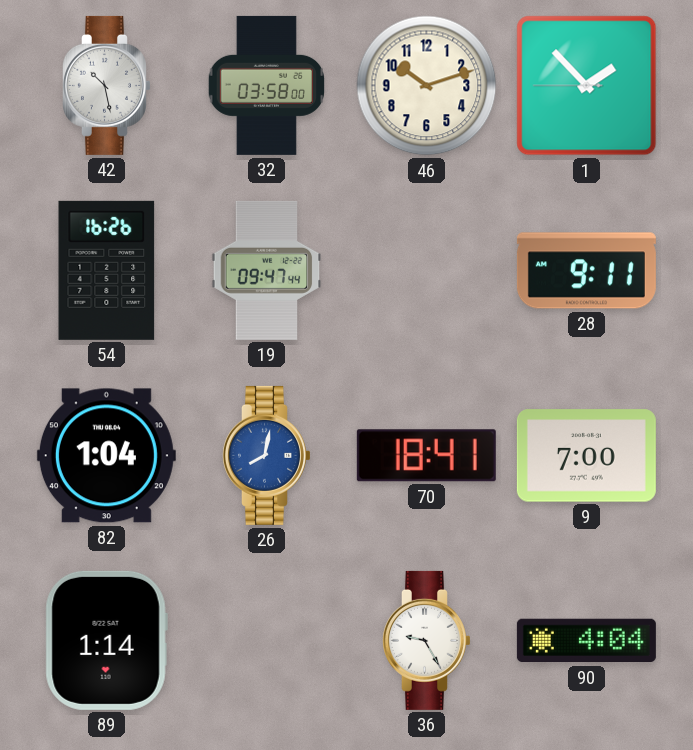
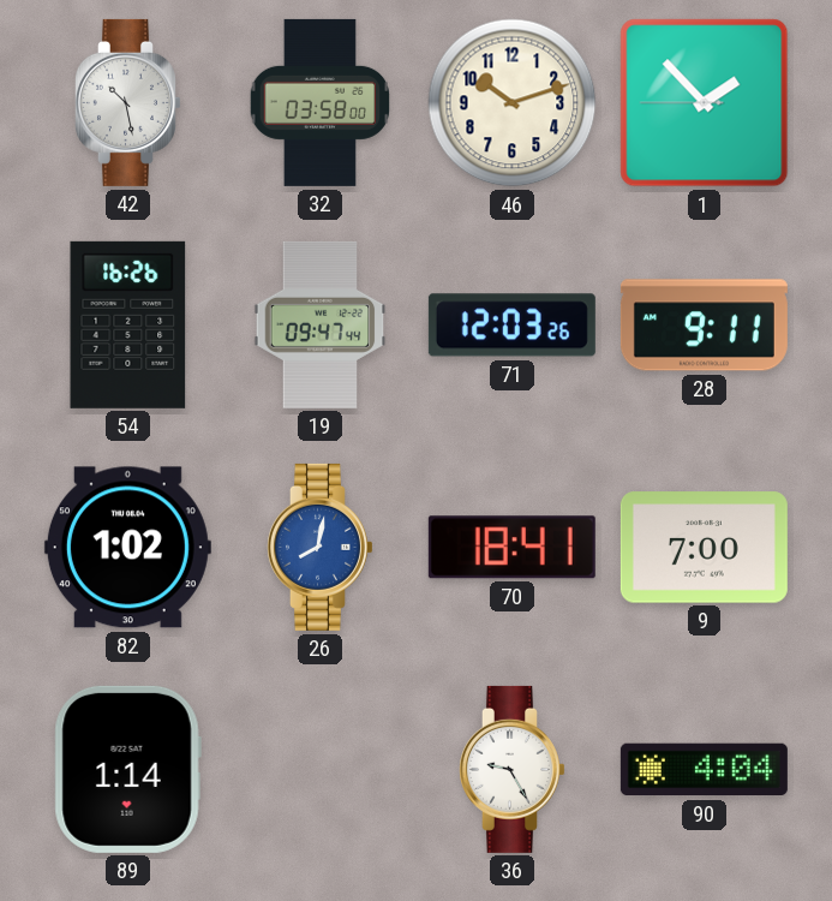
71: none -> 12:03 (511, 326)
82: 1:04 -> 1:02 (127, 548)
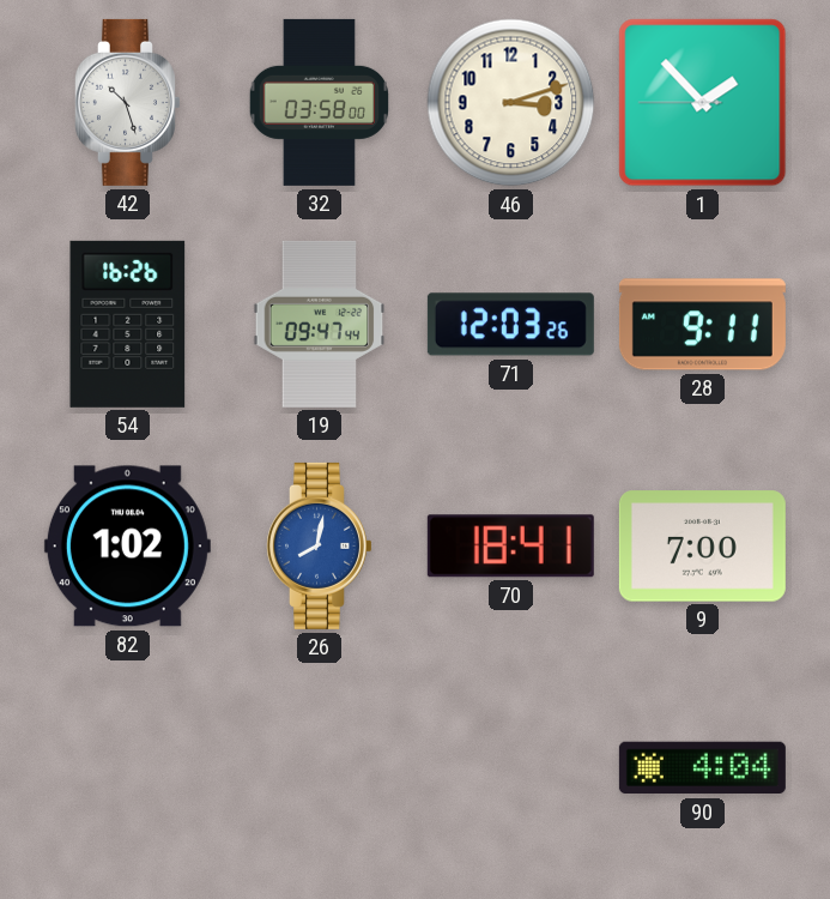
42: 10:28 -> 10:27 (127, 102)
46: 10:12 -> 3:12 (511, 103)
89: 1:14 -> none (127, 769)
36: 9:25 -> none (511, 769)
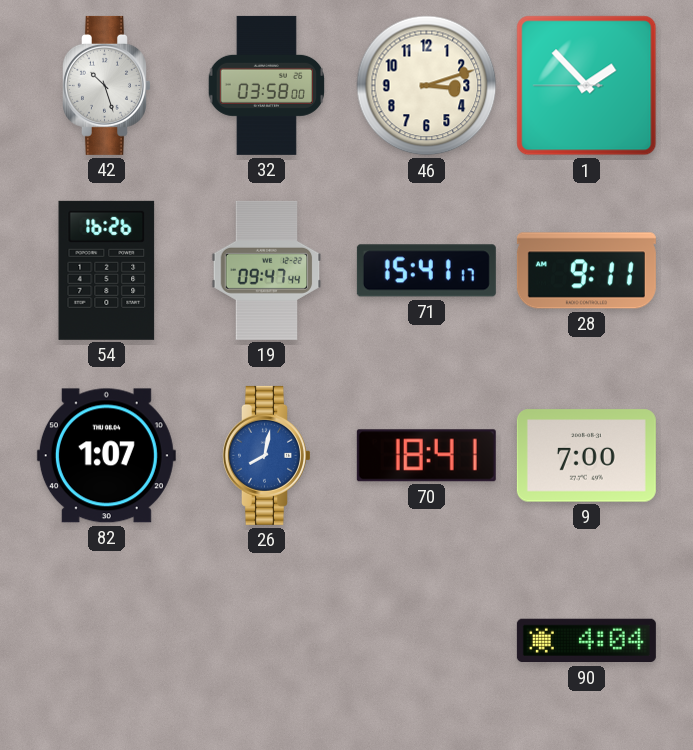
71: 12:03 -> 15:41 (426, 271)
82: 1:02 -> 1:07 (106, 456)
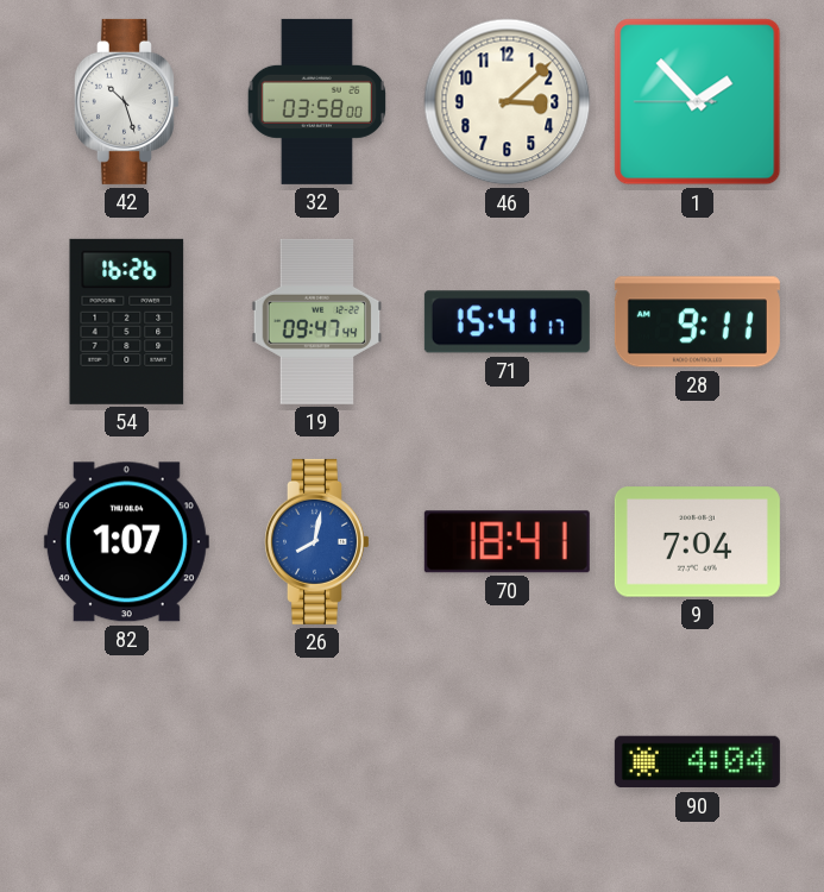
46: 3:12 -> 3:08 (508, 102)
9: 7:00 -> 7:04 (697, 542)
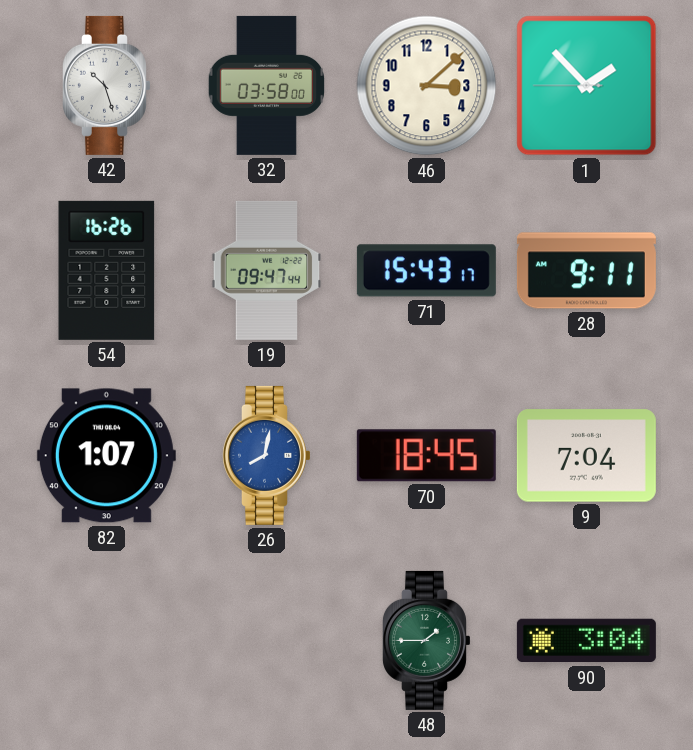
71: 15:41 -> 15:43 (426, 271)
70: 18:41 -> 18:45 (426, 456)
48: none -> 1:45 (426, 640)
90: 4:04 -> 3:04 (586, 641)
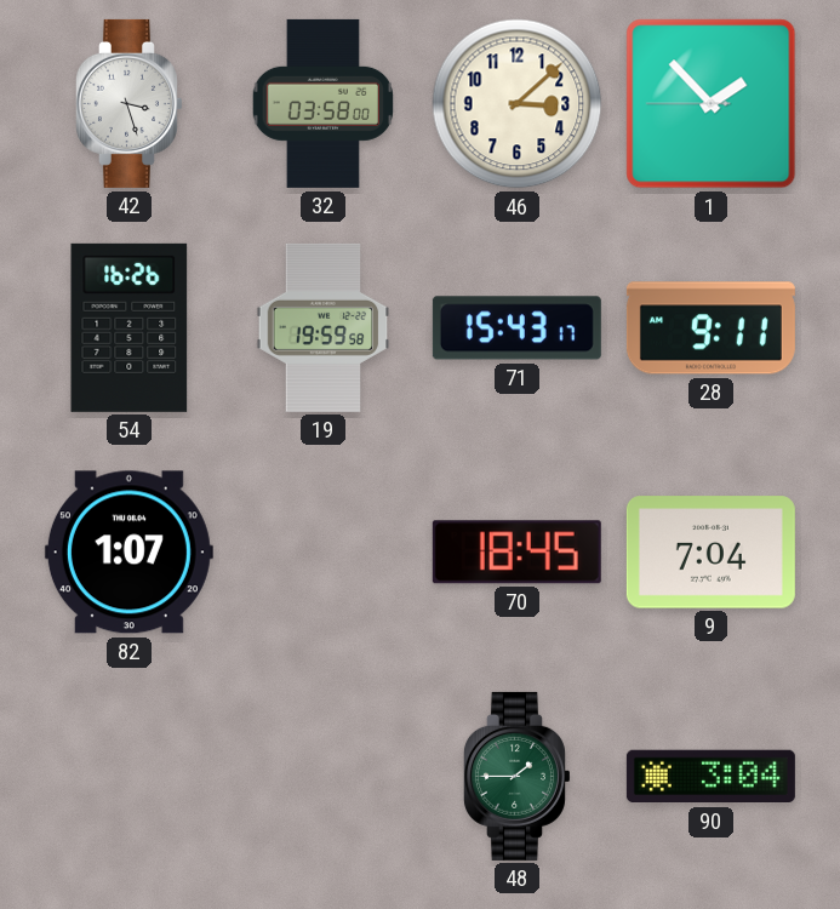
42: 10:27 -> 3:27 (128, 103)
19: 09:47 -> 19:59 (324, 327)
26: 8:02 -> none (266, 455)
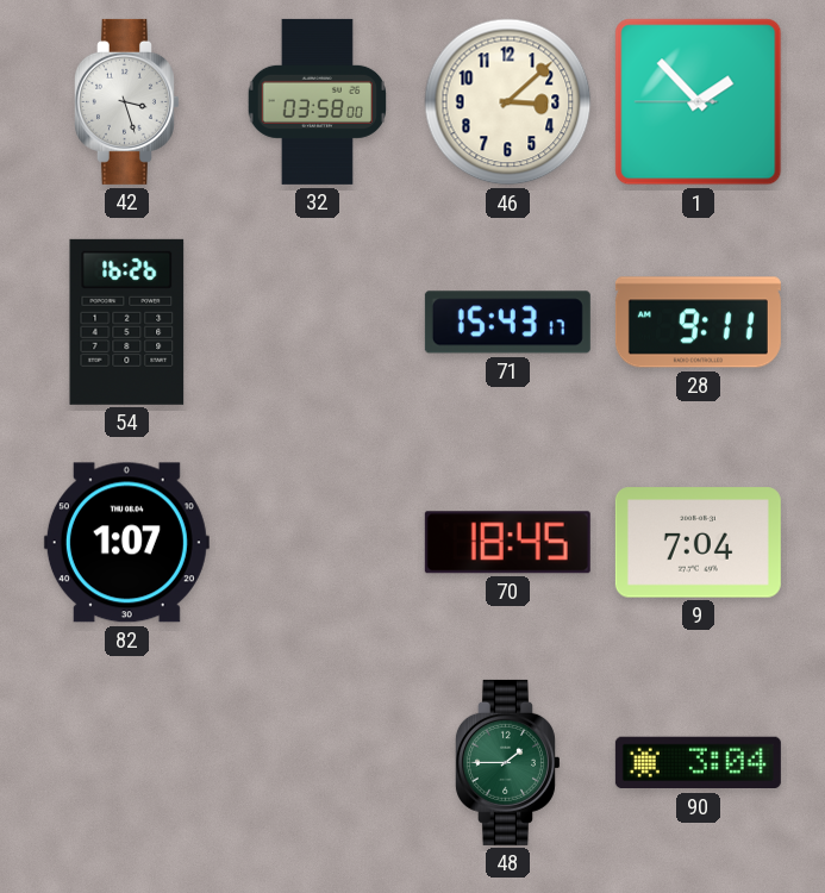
19: 19:59 -> none (324, 327)
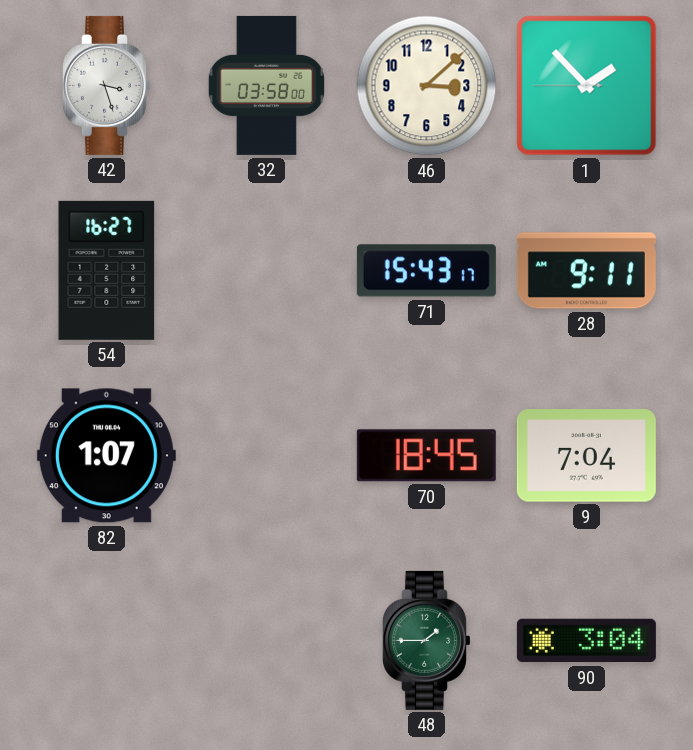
54: 16:26 -> 16:27 (107, 270)
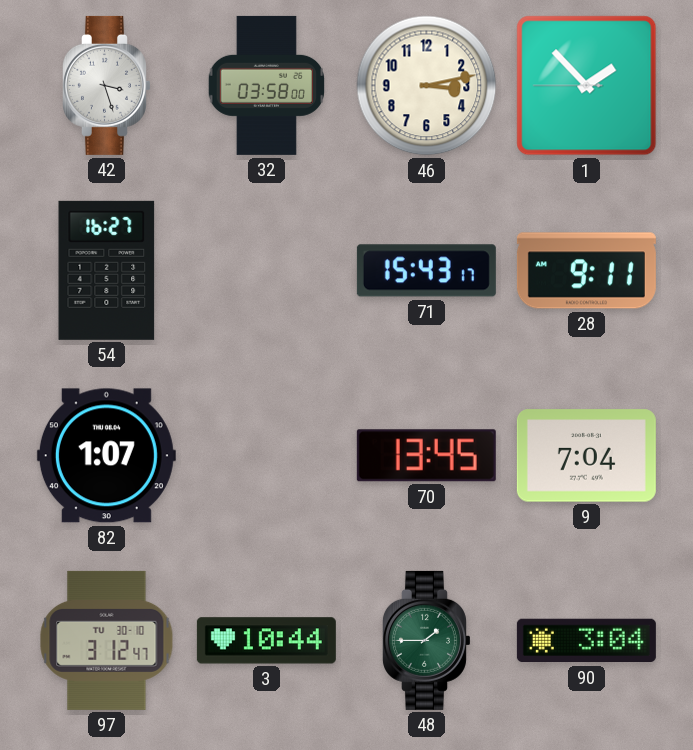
46: 3:08 -> 3:13 (427, 86)
70: 18:45 -> 13:45 (426, 456)
97: none -> 3:12 (107, 640)
3: none -> 10:44 (266, 641)
